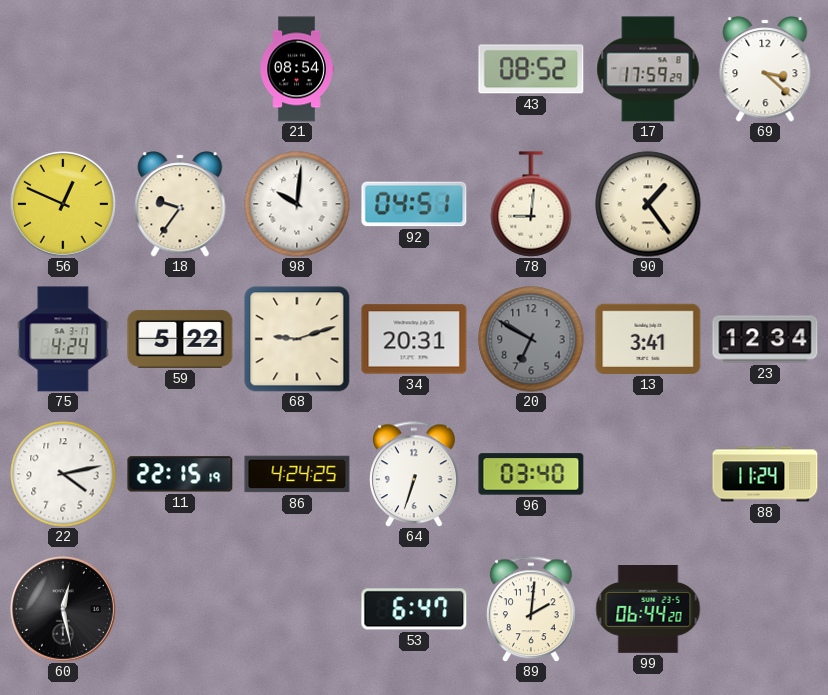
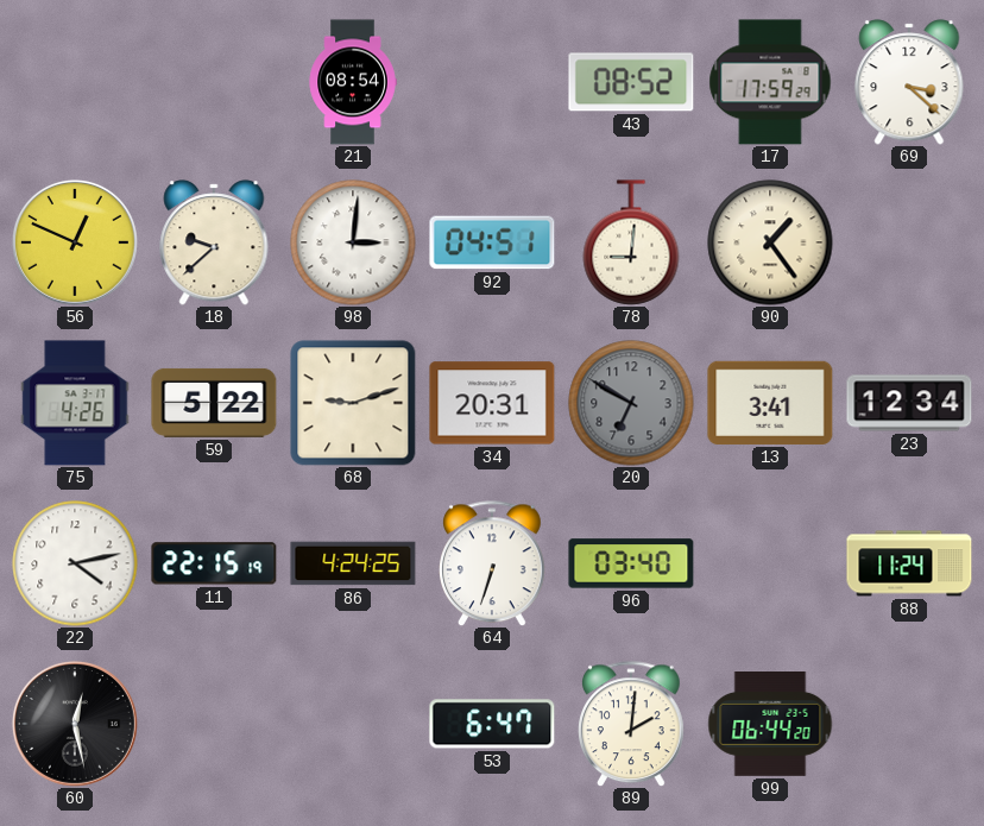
18: 9:36 -> 9:38 (214, 242)
98: 10:01 -> 3:01 (353, 242)
75: 4:24 -> 4:26 (75, 403)
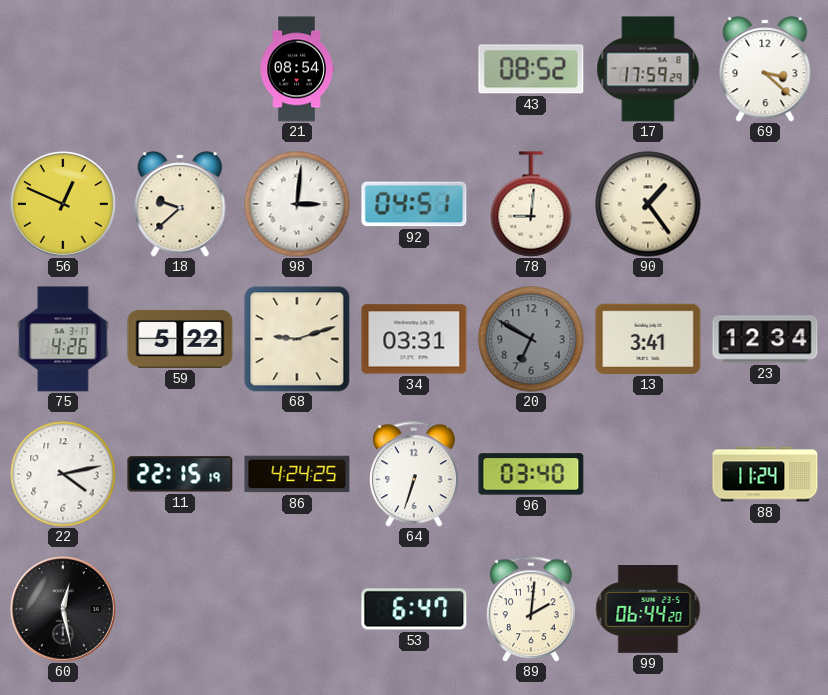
34: 20:31 -> 03:31 (414, 339)
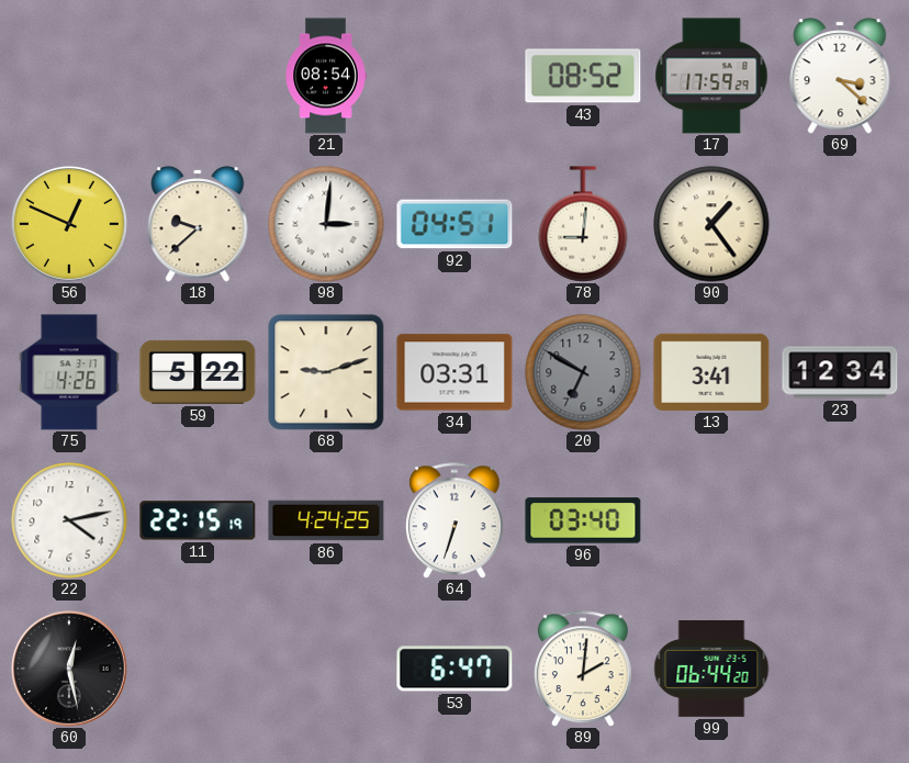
88: 11:24 -> none (765, 474)
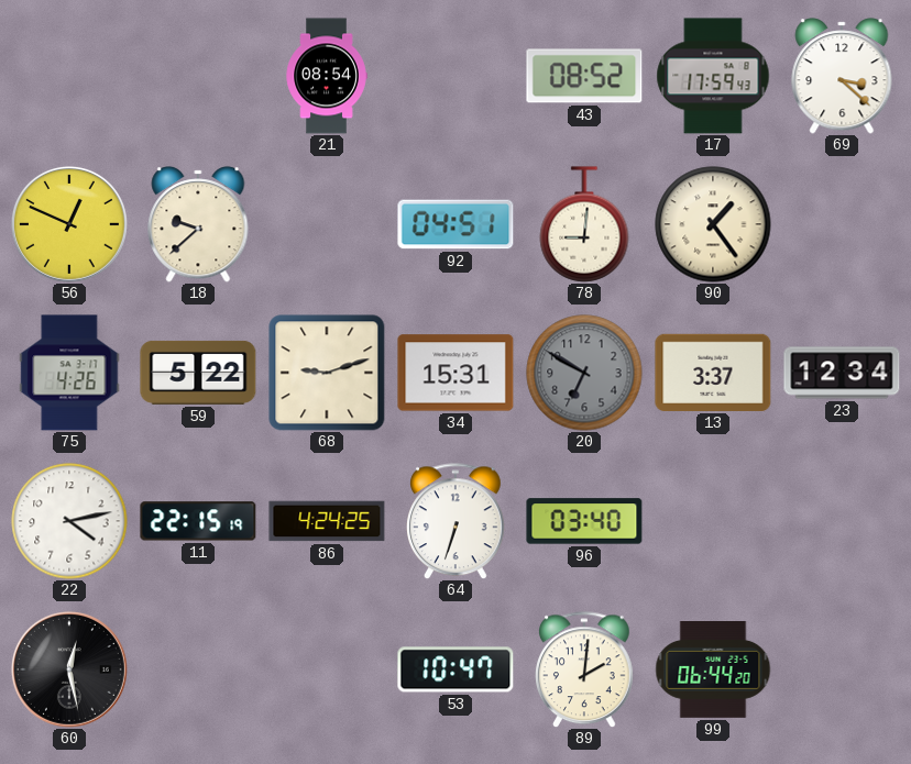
17: 17:59:29 -> 17:59:43 (713, 76)
98: 3:01 -> none (326, 224)
34: 03:31 -> 15:31 (455, 373)
13: 3:41 -> 3:37 (713, 373)
53: 6:47 -> 10:47 (455, 669)
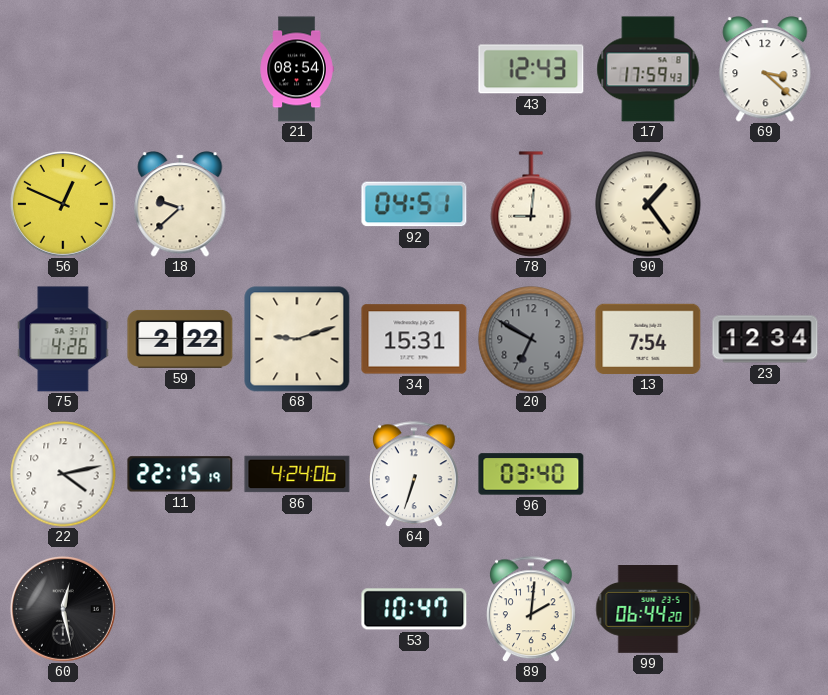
43: 08:52 -> 12:43 (531, 69)
59: 5:22 -> 2:22 (180, 339)
13: 3:37 -> 7:54 (648, 339)
86: 4:24:25 -> 4:24:06 (297, 474)
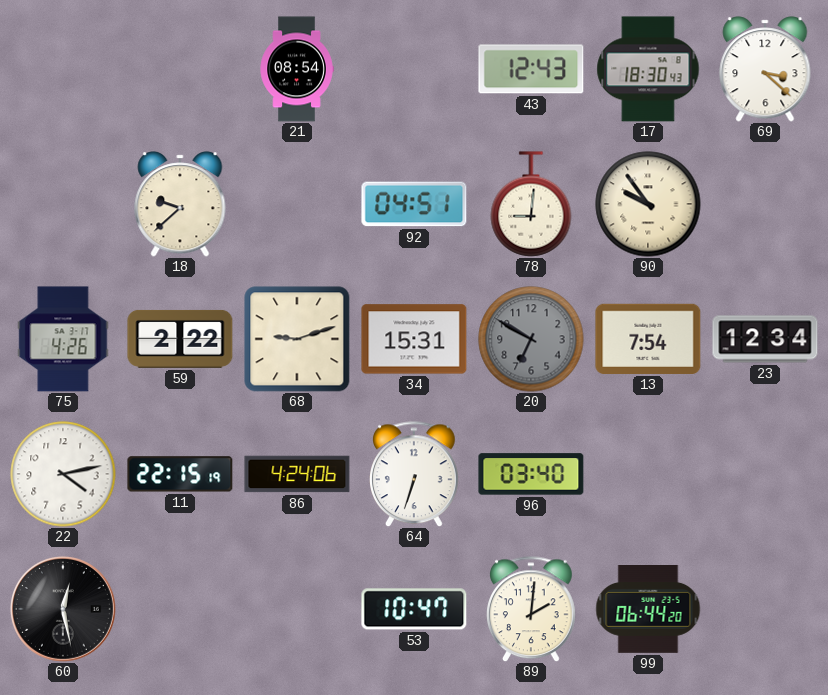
17: 17:59 -> 18:30 (648, 69)
56: 12:49 -> none (63, 204)
90: 1:24 -> 9:54 (648, 204)
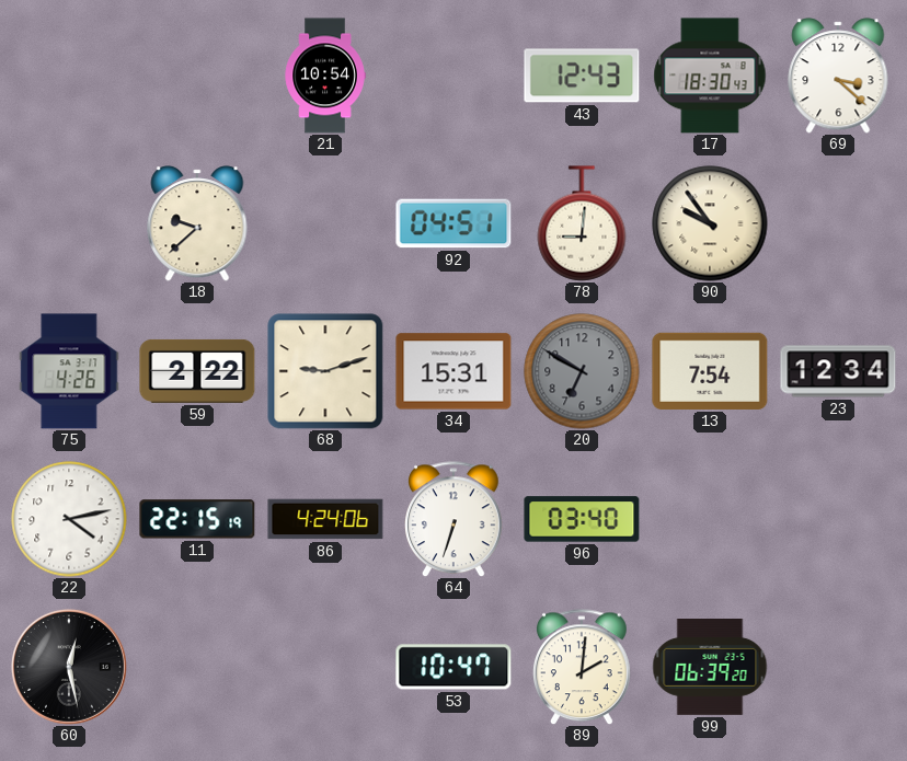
21: 08:54 -> 10:54 (325, 76)
99: 06:44 -> 06:39 (710, 668)
